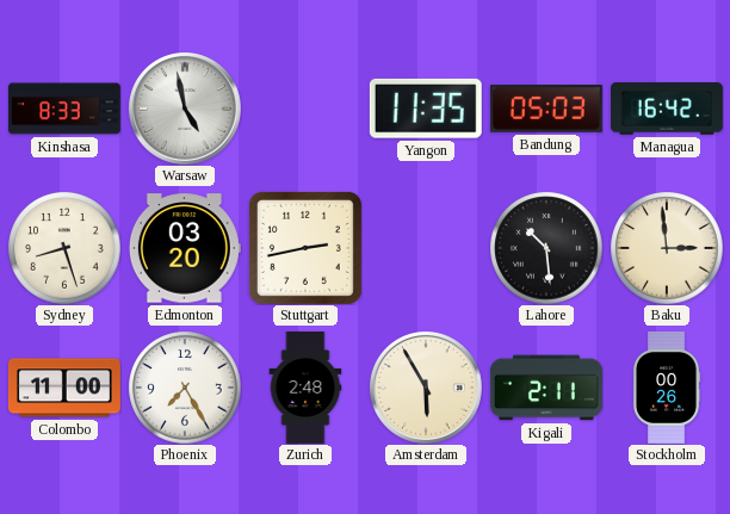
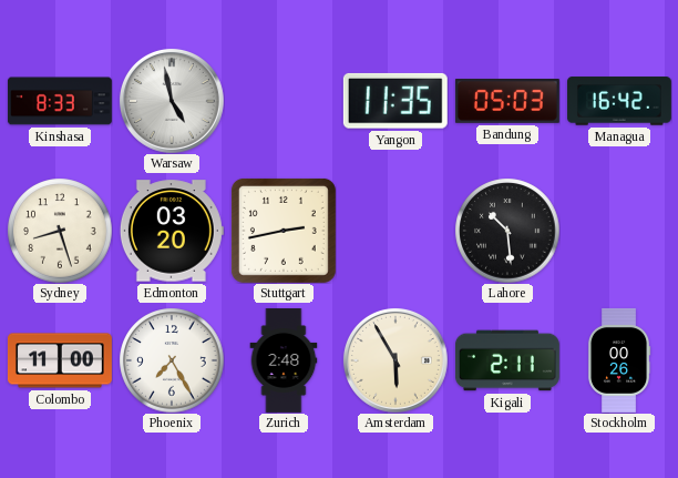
Baku: 2:59 -> none (667, 248)
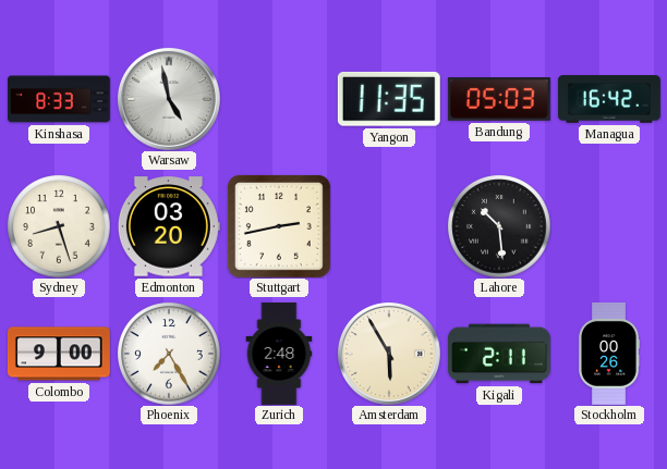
Colombo: 11:00 -> 9:00 (59, 354)
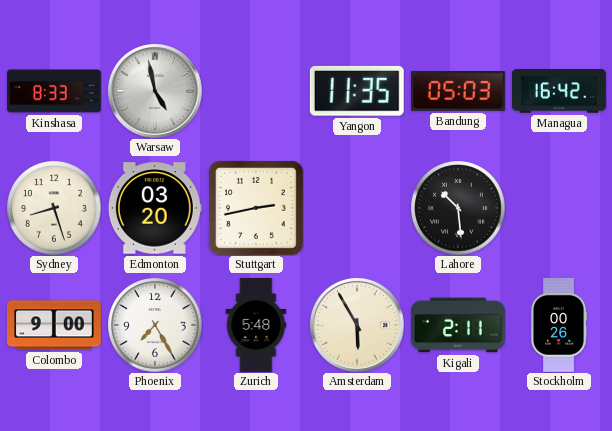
Zurich: 2:48 -> 5:48 (256, 325)
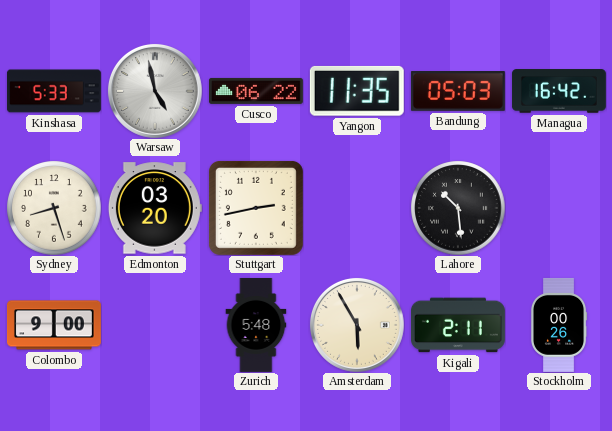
Kinshasa: 8:33 -> 5:33 (54, 91)
Cusco: none -> 06:22 (256, 91)
Phoenix: 7:25 -> none (155, 325)
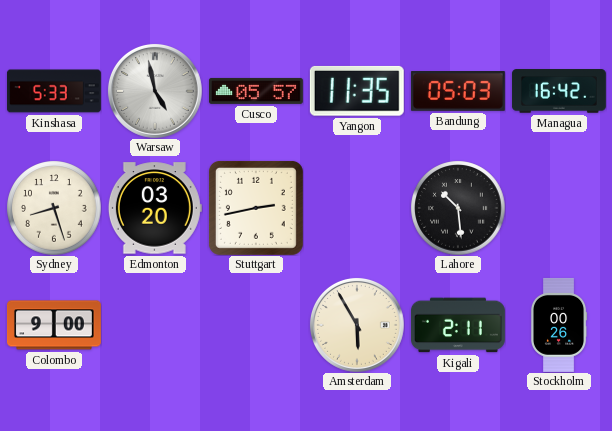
Cusco: 06:22 -> 05:57 (256, 91)
Zurich: 5:48 -> none (256, 325)
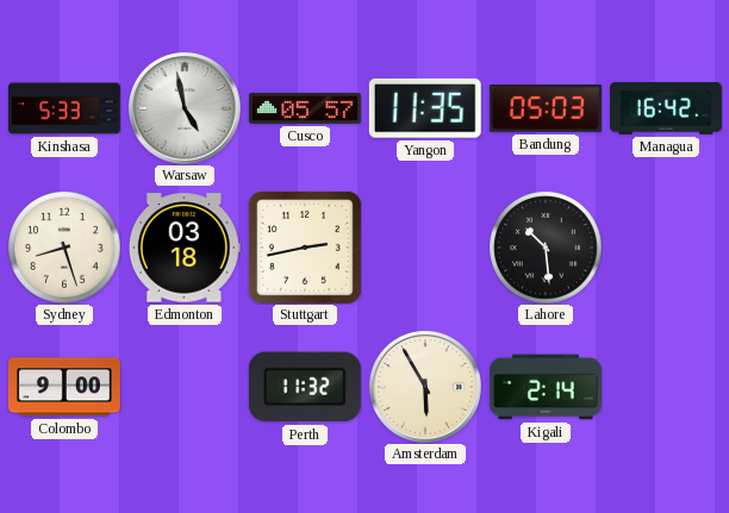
Edmonton: 03:20 -> 03:18 (185, 248)
Perth: none -> 11:32 (305, 387)
Kigali: 2:11 -> 2:14 (546, 387)
Stockholm: 00:26 -> none (559, 325)
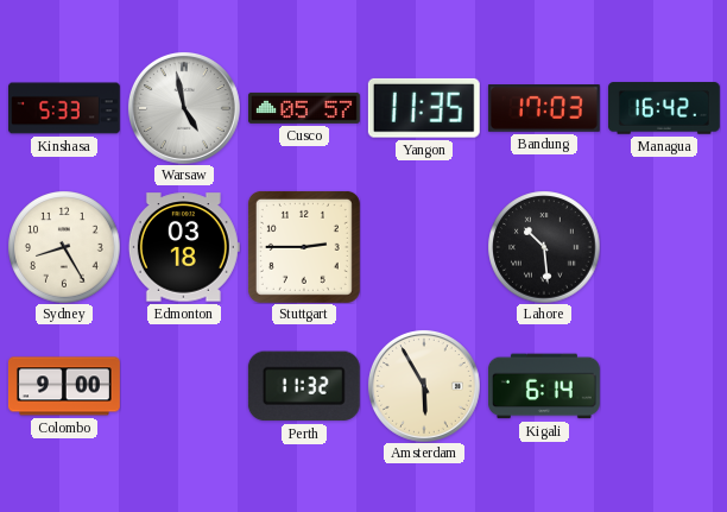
Bandung: 05:03 -> 17:03 (544, 109)
Sydney: 8:27 -> 8:25 (64, 247)
Stuttgart: 2:43 -> 2:45 (304, 247)
Kigali: 2:14 -> 6:14 (544, 386)
